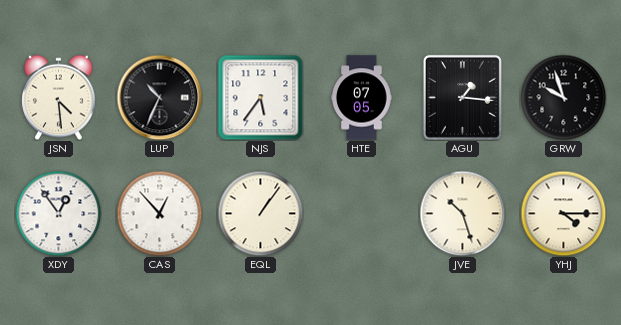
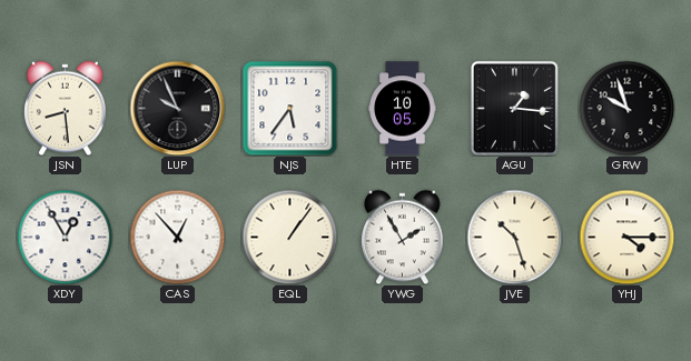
JSN: 4:29 -> 8:29 (66, 108)
LUP: 10:34 -> 9:56 (177, 108)
HTE: 07:05 -> 10:05 (403, 109)
XDY: 12:54 -> 12:55 (65, 237)
YWG: none -> 1:55 (403, 237)
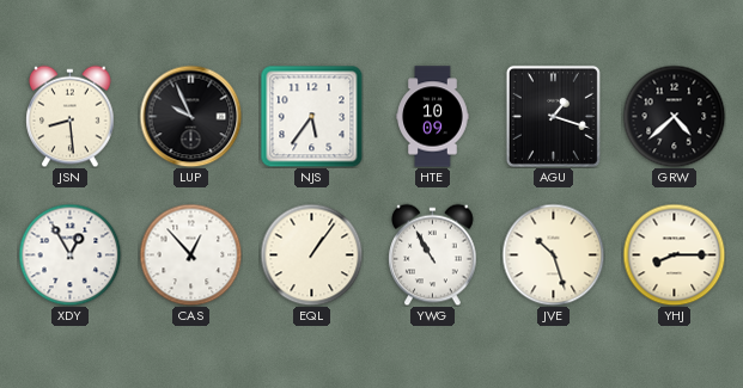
HTE: 10:05 -> 10:09 (433, 117)
AGU: 1:16 -> 1:18 (553, 116)
GRW: 9:57 -> 4:38 (674, 116)
YWG: 1:55 -> 10:55 (433, 254)
YHJ: 4:15 -> 8:15 (674, 254)
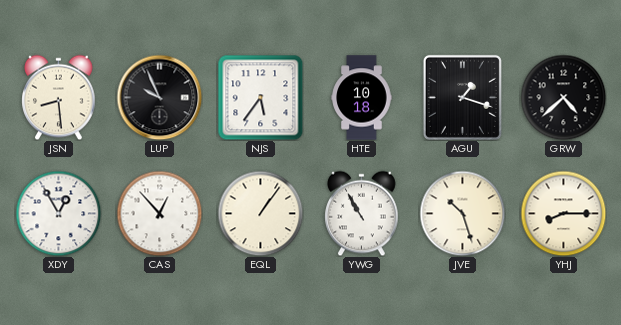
HTE: 10:09 -> 10:18 (362, 98)
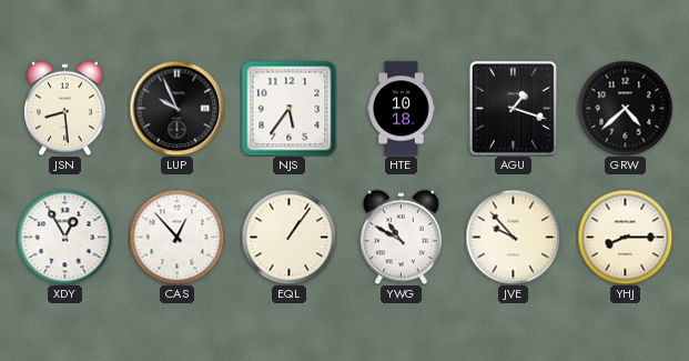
YWG: 10:55 -> 10:50 (402, 237)
JVE: 10:27 -> 9:53 (513, 237)
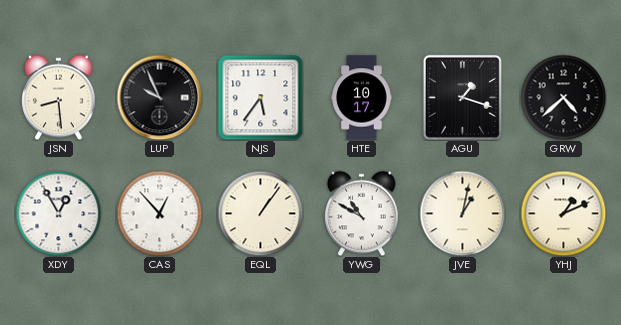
HTE: 10:18 -> 10:17 (362, 98)
JVE: 9:53 -> 1:02 (462, 213)
YHJ: 8:15 -> 1:11 (563, 213)
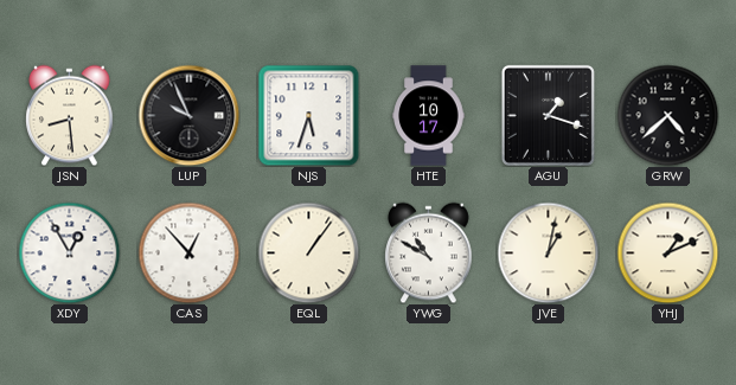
NJS: 5:36 -> 5:33 (308, 115)
